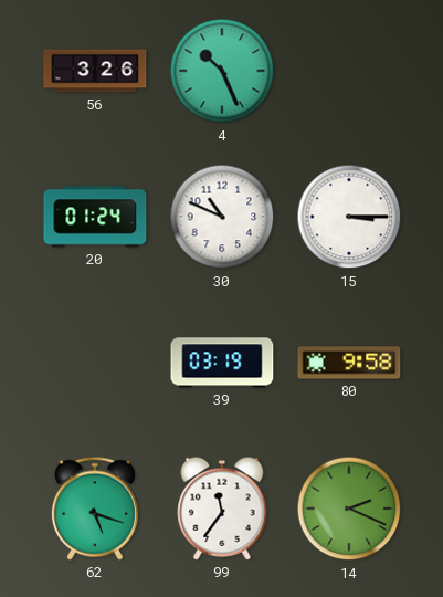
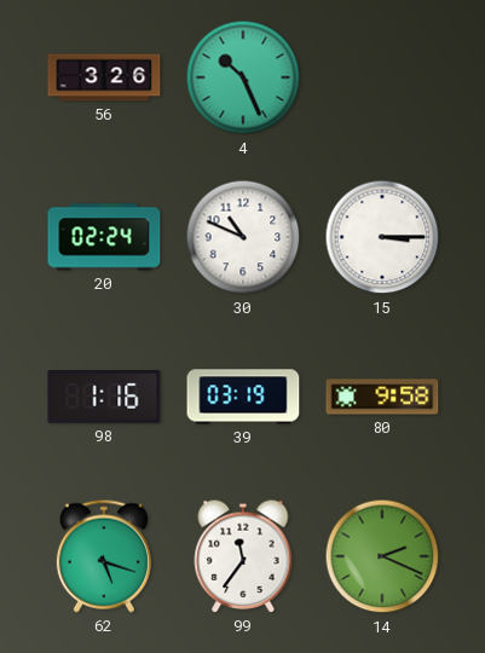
20: 01:24 -> 02:24 (104, 237)
98: none -> 1:16 (104, 397)
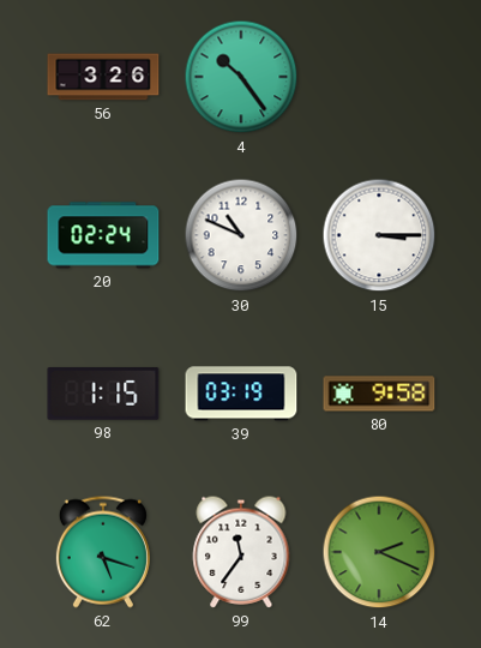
4: 10:26 -> 10:24 (241, 77)
98: 1:16 -> 1:15 (103, 394)
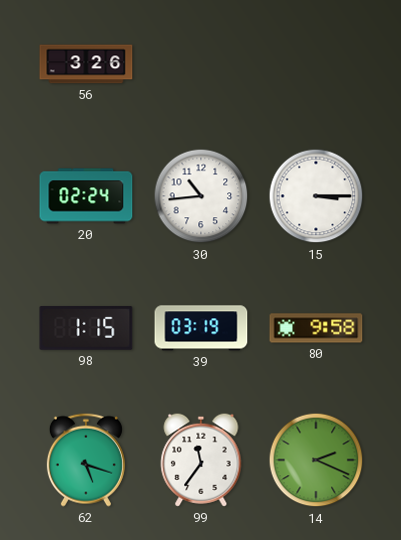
4: 10:24 -> none (241, 77)
30: 10:49 -> 10:44 (201, 196)
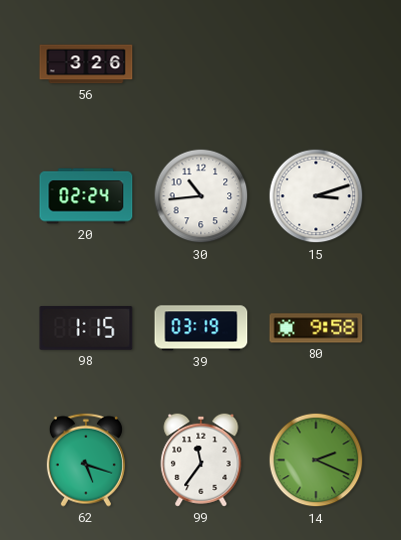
15: 3:15 -> 3:12 (316, 196)
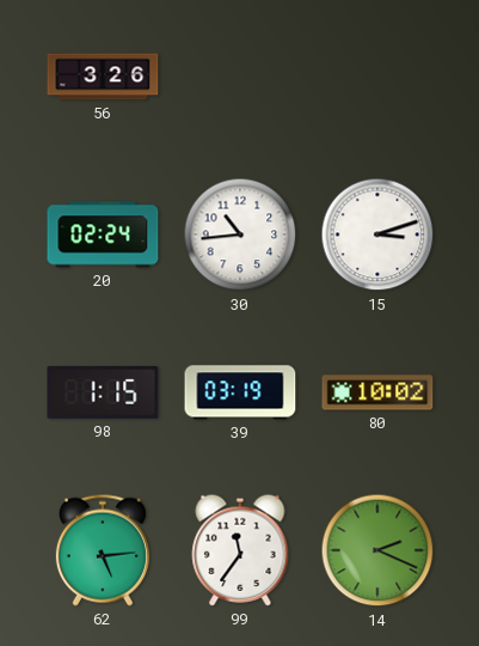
80: 9:58 -> 10:02 (377, 392)
62: 5:18 -> 5:14 (103, 550)
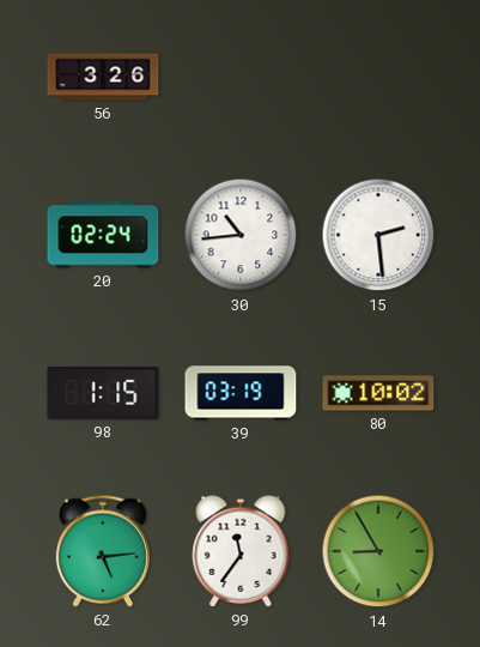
15: 3:12 -> 2:29 (378, 235)
14: 2:19 -> 8:55 (378, 551)
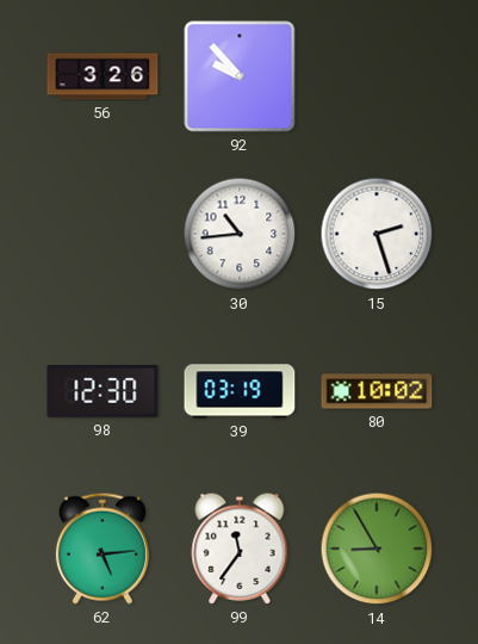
92: none -> 9:53 (240, 76)
20: 02:24 -> none (103, 235)
15: 2:29 -> 2:27 (377, 234)
98: 1:15 -> 12:30 (103, 391)
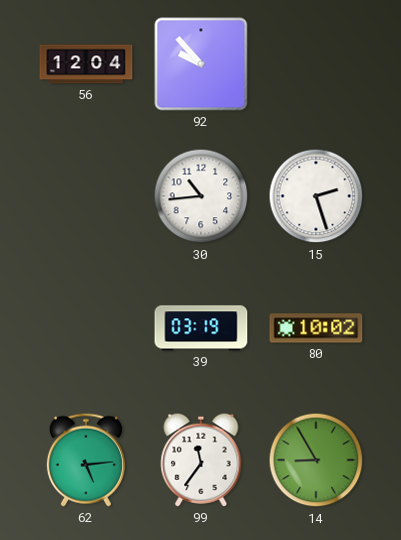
56: 3:26 -> 12:04 (86, 64)
98: 12:30 -> none (103, 391)
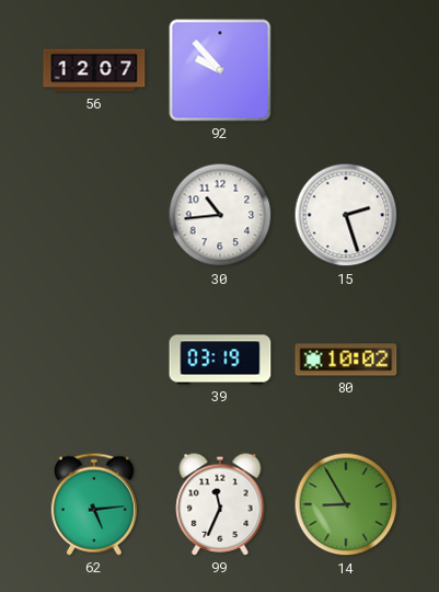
56: 12:04 -> 12:07 (94, 70)
99: 11:36 -> 11:34 (220, 504)
